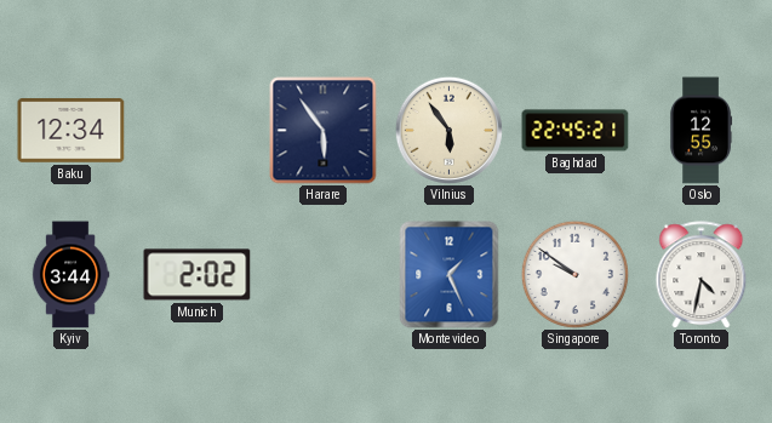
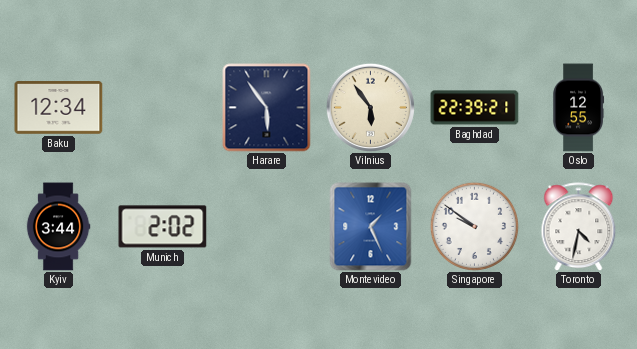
Baghdad: 22:45 -> 22:39 (475, 108)
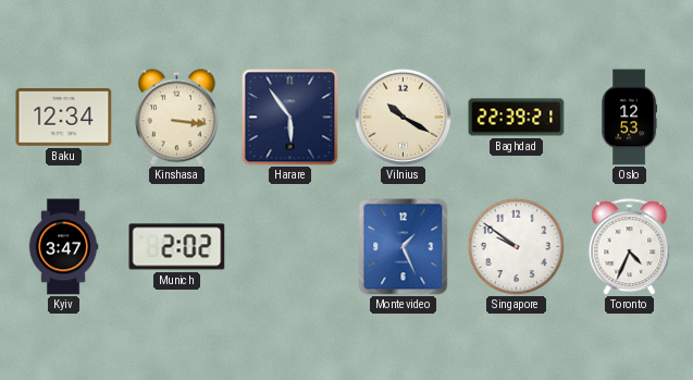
Kinshasa: none -> 3:16 (176, 118)
Vilnius: 5:54 -> 10:20 (403, 117)
Oslo: 12:55 -> 12:53 (630, 118)
Kyiv: 3:44 -> 3:47 (63, 247)
Toronto: 4:32 -> 4:34 (630, 247)
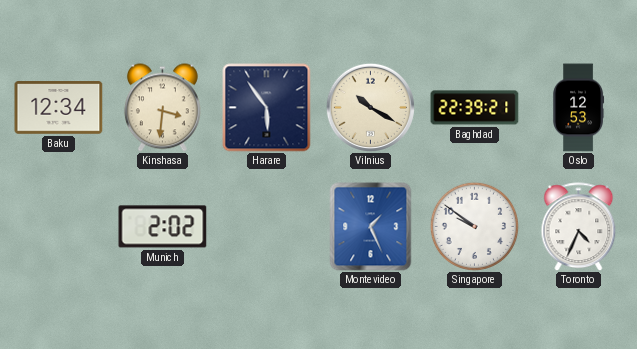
Kinshasa: 3:16 -> 3:31 (162, 108)
Kyiv: 3:47 -> none (63, 247)
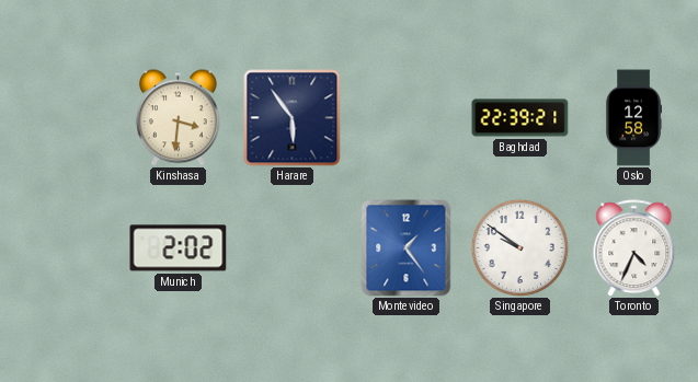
Baku: 12:34 -> none (59, 108)
Vilnius: 10:20 -> none (370, 107)
Oslo: 12:53 -> 12:58 (634, 118)
Montevideo: 1:26 -> 1:24 (407, 248)
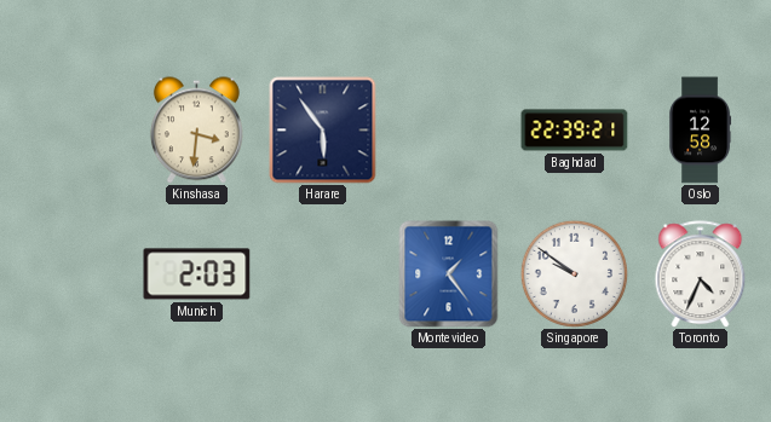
Munich: 2:02 -> 2:03 (197, 274)
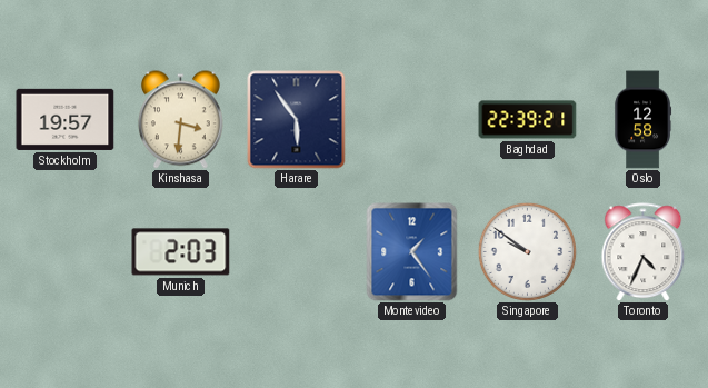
Stockholm: none -> 19:57 (66, 119)
